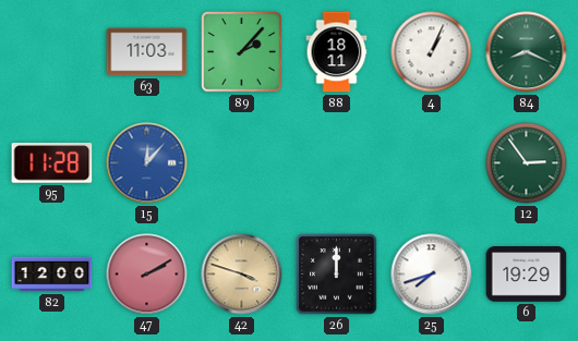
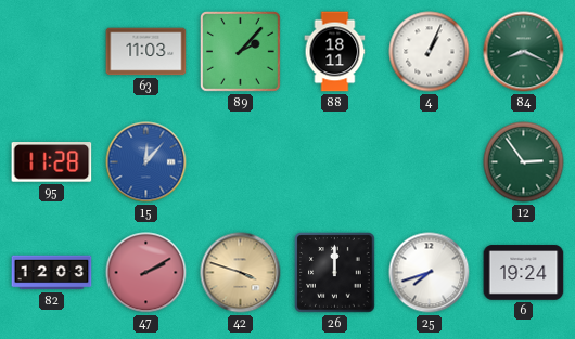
82: 12:00 -> 12:03 (52, 273)
6: 19:29 -> 19:24 (524, 273)
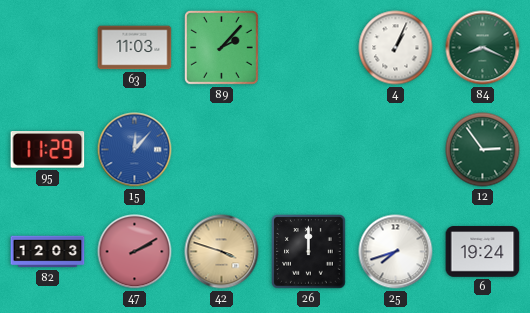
88: 18:11 -> none (335, 52)
95: 11:28 -> 11:29 (48, 150)
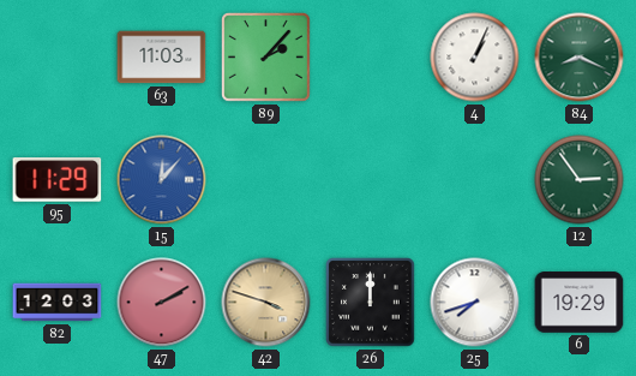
6: 19:24 -> 19:29 (580, 303)
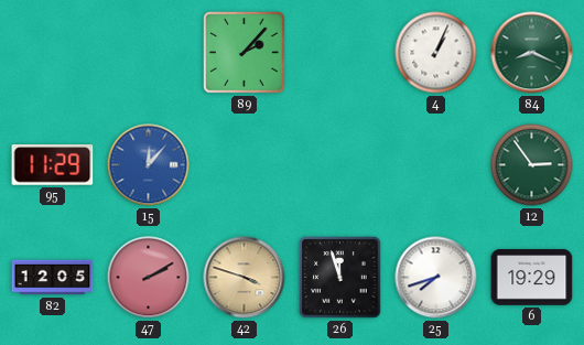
63: 11:03 -> none (162, 58)
82: 12:03 -> 12:05 (53, 278)
26: 12:00 -> 11:57 (340, 278)
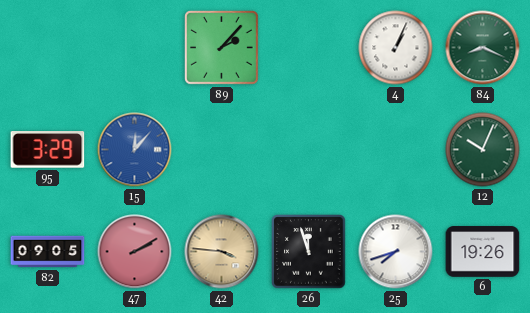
95: 11:29 -> 3:29 (48, 150)
12: 2:54 -> 10:04 (483, 150)
82: 12:05 -> 09:05 (48, 252)
42: 3:48 -> 3:46 (222, 252)
6: 19:29 -> 19:26 (483, 252)
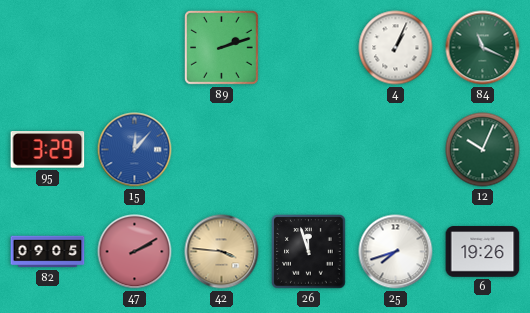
89: 2:07 -> 2:12 (222, 48)
84: 8:19 -> 11:19 (483, 48)
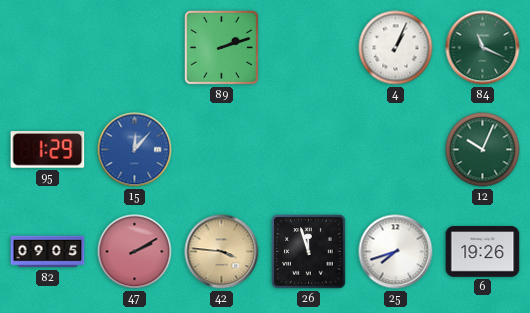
95: 3:29 -> 1:29 (48, 150)
